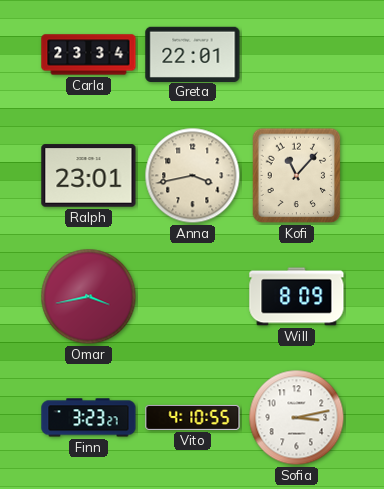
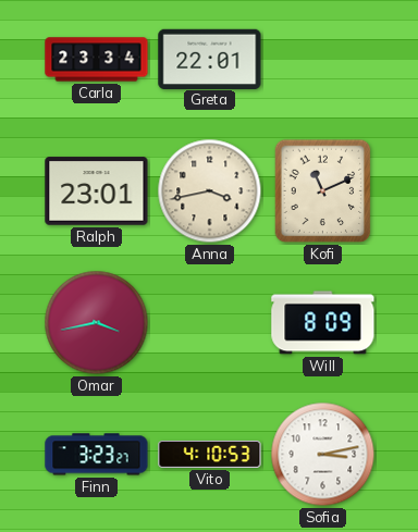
Kofi: 11:07 -> 11:11 (323, 191)
Vito: 4:10:55 -> 4:10:53 (210, 454)
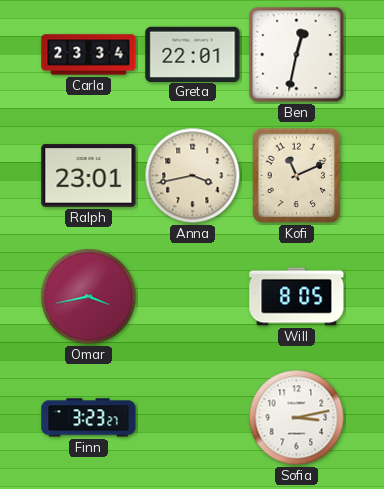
Ben: none -> 12:32 (297, 55)
Will: 8:09 -> 8:05 (297, 297)
Vito: 4:10 -> none (210, 454)
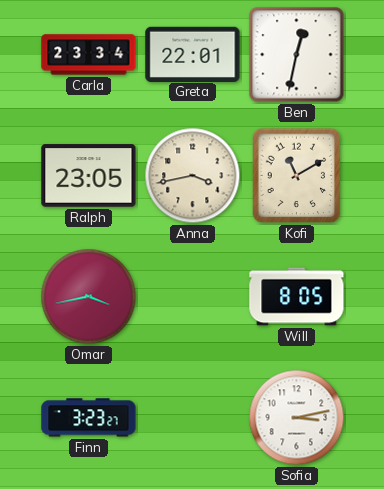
Ralph: 23:01 -> 23:05 (89, 176)
Kofi: 11:11 -> 11:10 (297, 176)
